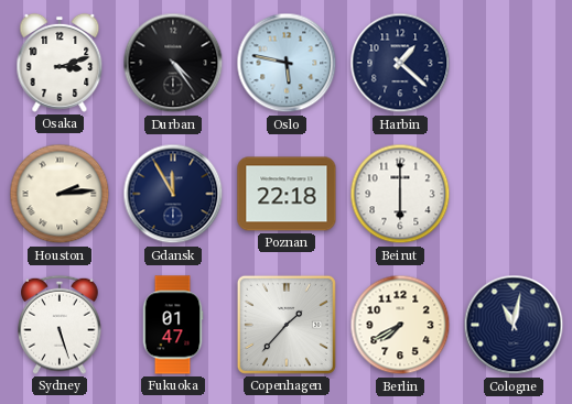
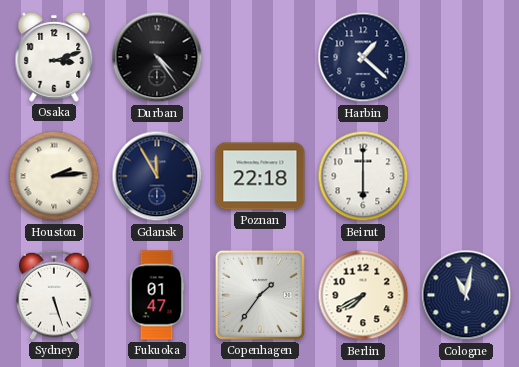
Oslo: 5:47 -> none (287, 63)
Copenhagen: 1:37 -> 1:36 (260, 295)
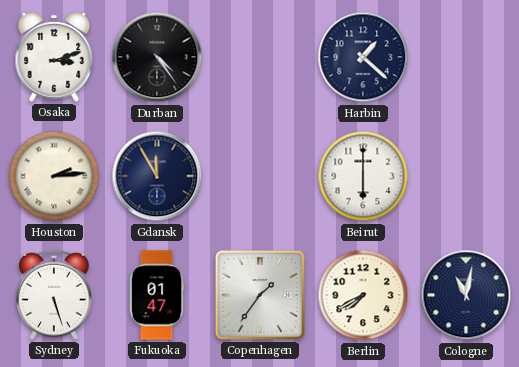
Poznan: 22:18 -> none (260, 176)
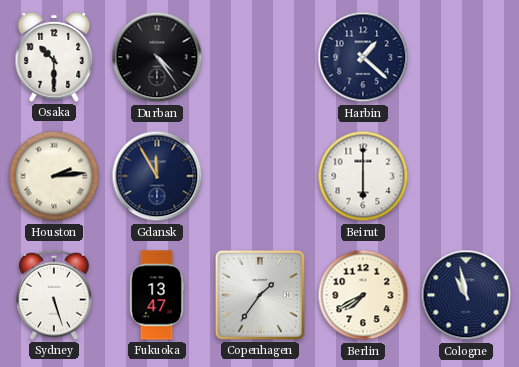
Osaka: 3:12 -> 10:30 (54, 57)
Fukuoka: 01:47 -> 13:47 (157, 295)
Cologne: 11:02 -> 10:58 (466, 295)
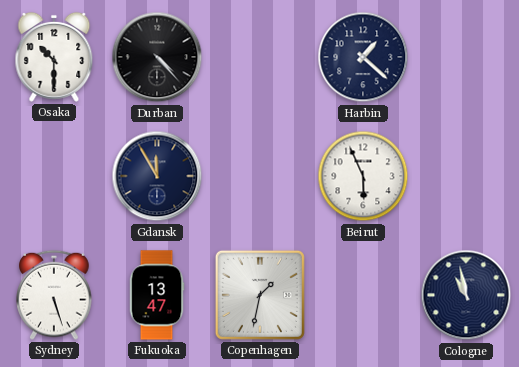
Durban: 4:24 -> 4:23 (157, 57)
Houston: 2:14 -> none (54, 176)
Beirut: 6:00 -> 5:56 (363, 176)
Copenhagen: 1:36 -> 1:32 (260, 295)
Berlin: 7:40 -> none (363, 295)
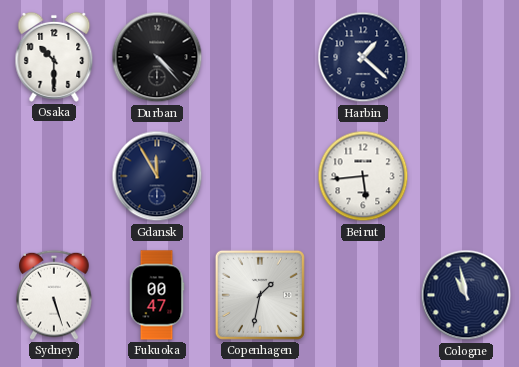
Beirut: 5:56 -> 5:44 (363, 176)
Fukuoka: 13:47 -> 00:47 (157, 295)
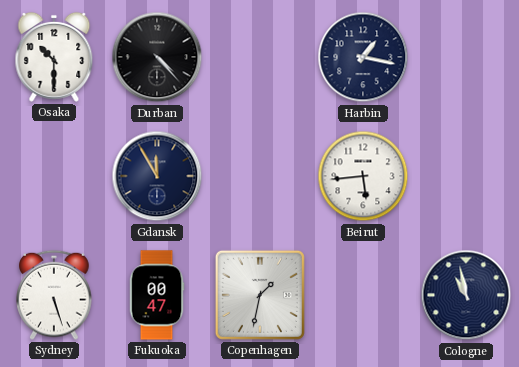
Harbin: 1:22 -> 1:17 (363, 57)
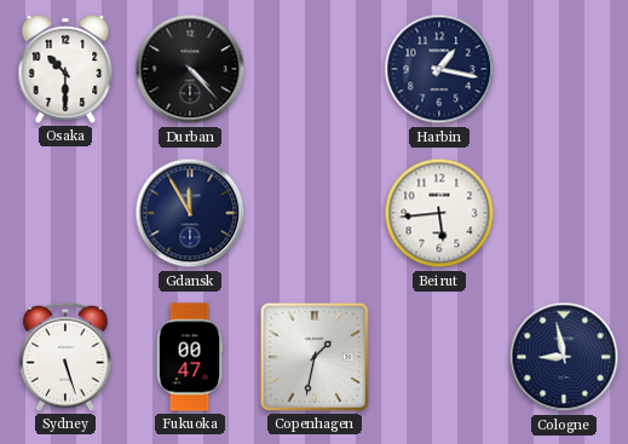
Cologne: 10:58 -> 8:58 (564, 357)
